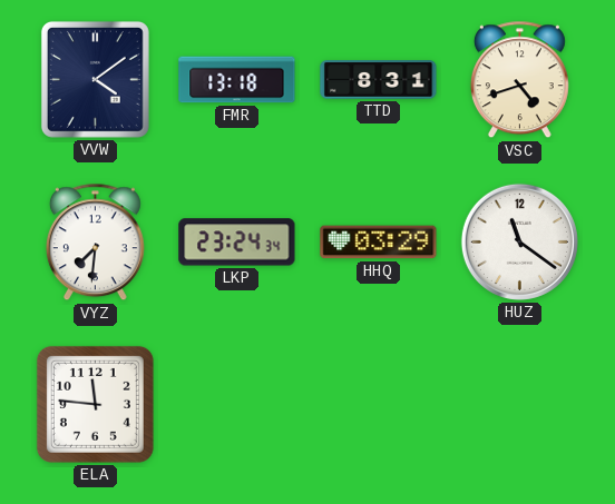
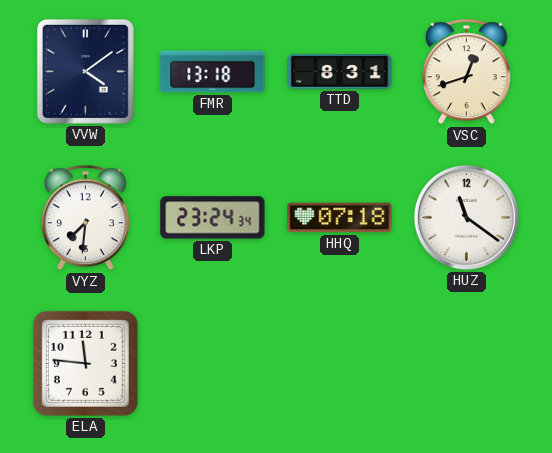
VSC: 4:42 -> 12:42 (466, 72)
HHQ: 03:29 -> 07:18 (340, 218)
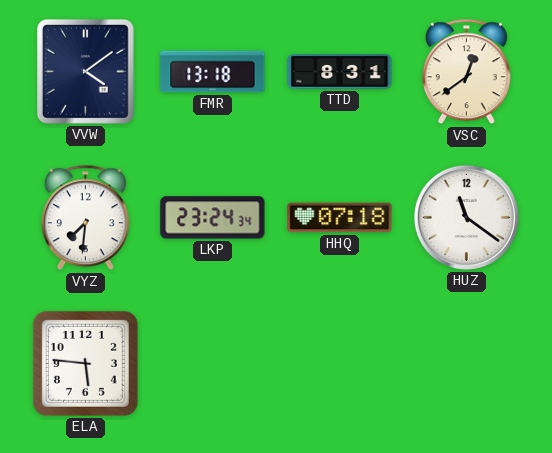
VSC: 12:42 -> 12:39 (466, 72)
ELA: 11:46 -> 5:46 (85, 363)
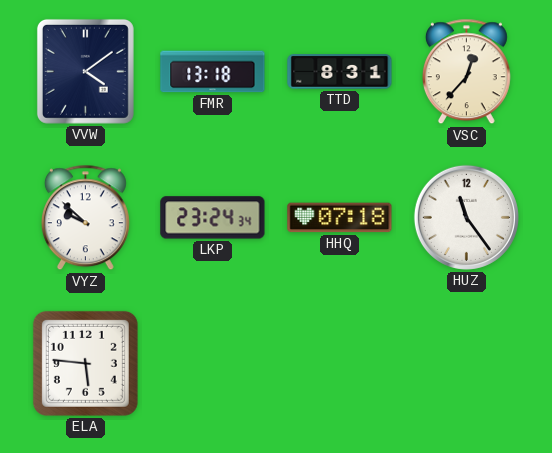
VSC: 12:39 -> 12:37 (466, 72)
VYZ: 7:31 -> 9:52 (85, 218)
HUZ: 11:21 -> 11:24 (466, 217)
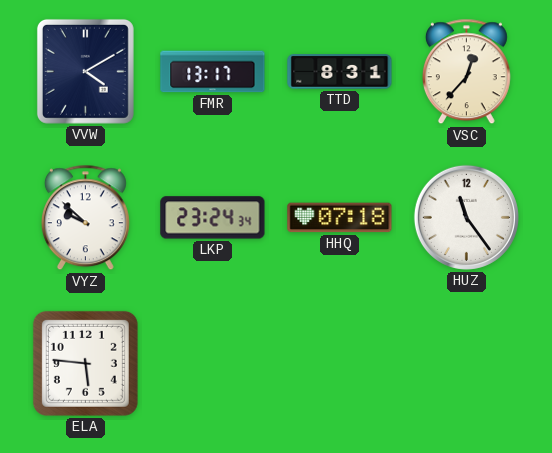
VVW: 4:09 -> 4:10 (85, 71)
FMR: 13:18 -> 13:17 (213, 72)
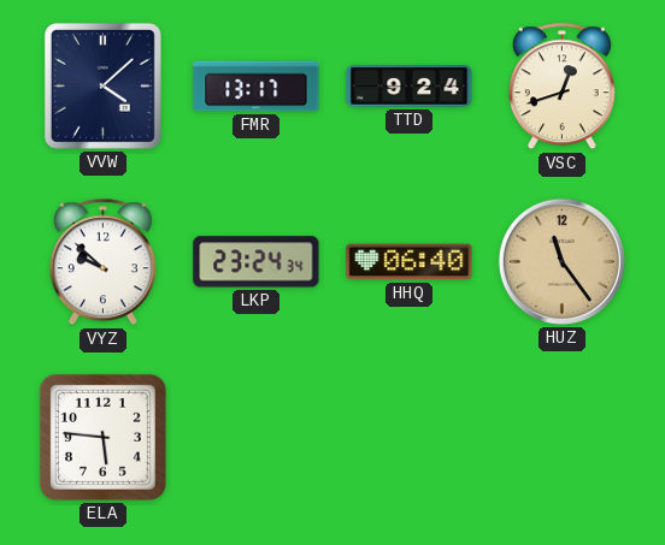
VVW: 4:10 -> 4:08 (102, 85)
TTD: 8:31 -> 9:24 (410, 87)
VSC: 12:37 -> 12:42 (561, 87)
HHQ: 07:18 -> 06:40 (410, 262)
HUZ dial: white -> champagne (561, 261)
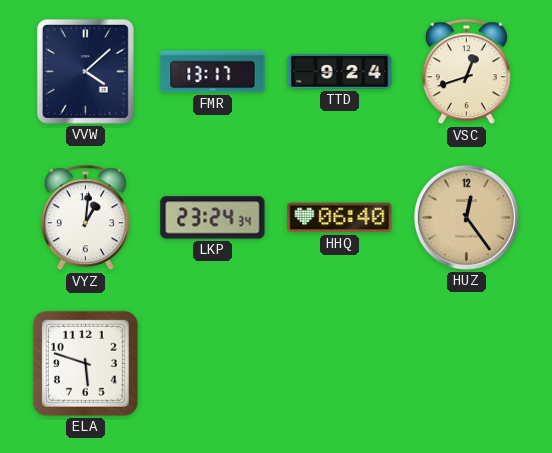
VYZ: 9:52 -> 1:01 (85, 218)
HUZ: 11:24 -> 12:24 (466, 217)
ELA: 5:46 -> 5:48 (85, 363)
